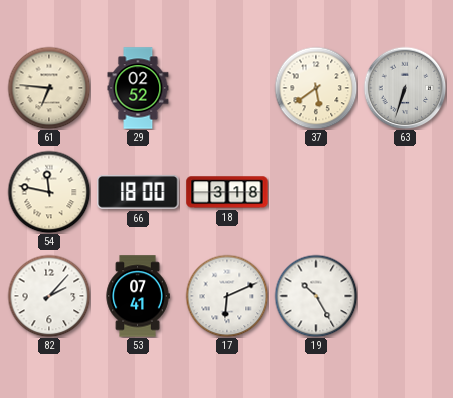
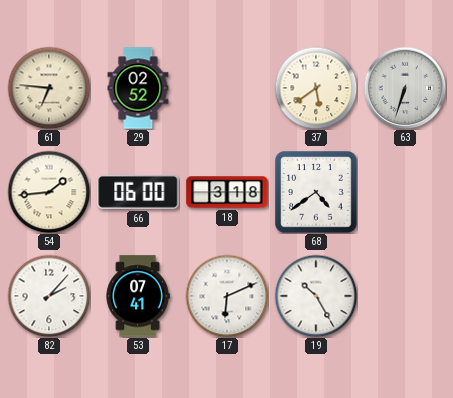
54: 11:47 -> 1:44 (49, 192)
66: 18:00 -> 06:00 (138, 192)
68: none -> 4:39 (316, 192)
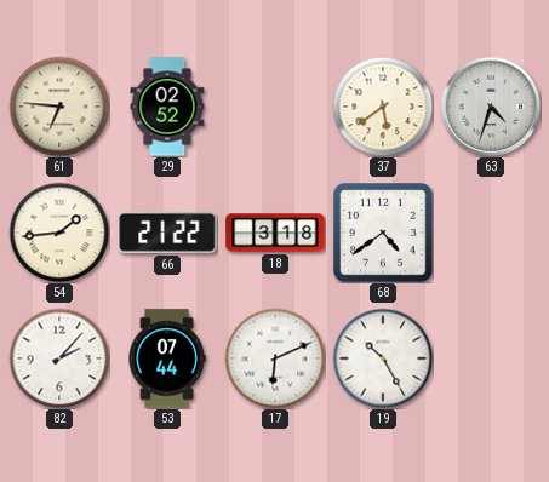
63: 6:33 -> 4:33 (491, 107)
66: 06:00 -> 21:22 (167, 233)
53: 07:41 -> 07:44 (167, 358)
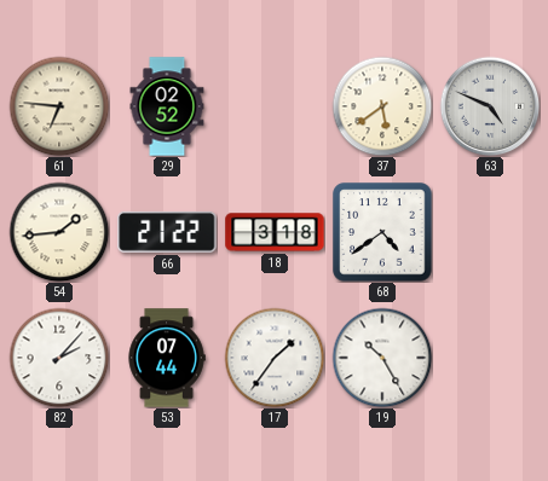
63: 4:33 -> 4:49 (490, 106)
17: 6:11 -> 1:36 (275, 358)
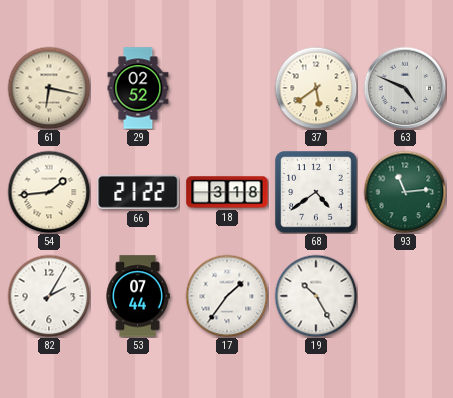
61: 6:46 -> 6:17 (49, 88)
93: none -> 11:14 (405, 192)
82: 2:07 -> 2:05 (49, 296)
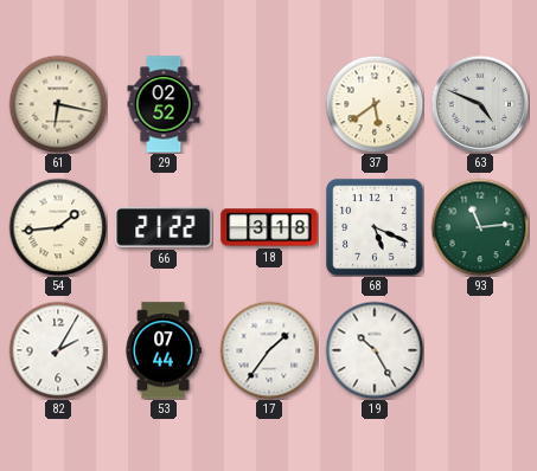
68: 4:39 -> 5:19 (375, 227)
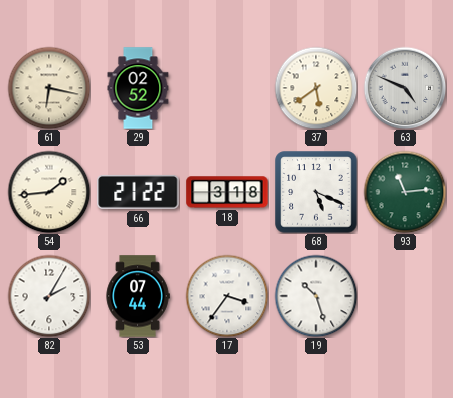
17: 1:36 -> 3:36 (227, 296)
19: 10:25 -> 10:27 (316, 296)
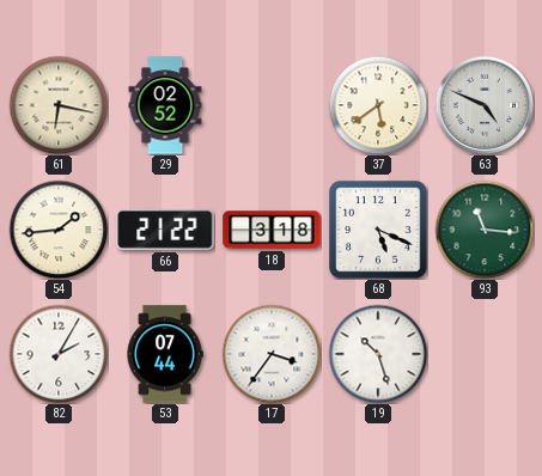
93: 11:14 -> 11:16 (485, 230)
